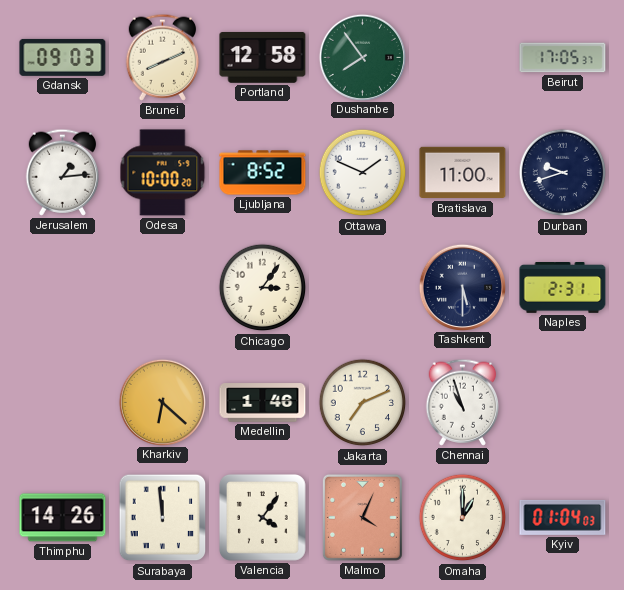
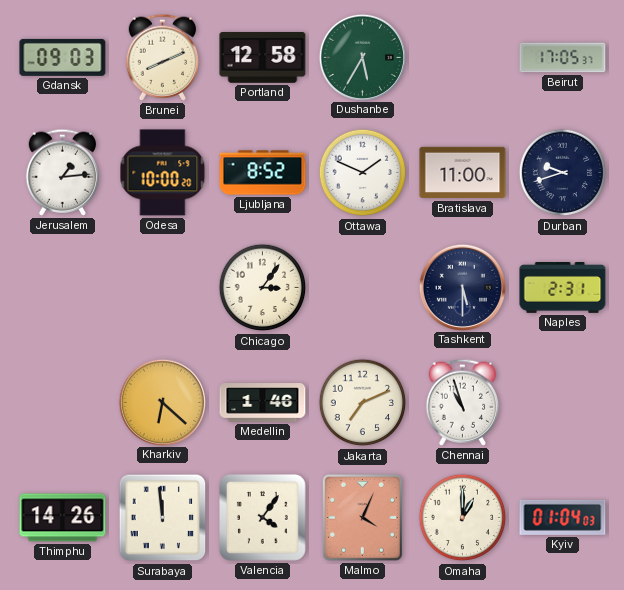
Dushanbe: 7:54 -> 5:35 (362, 57)
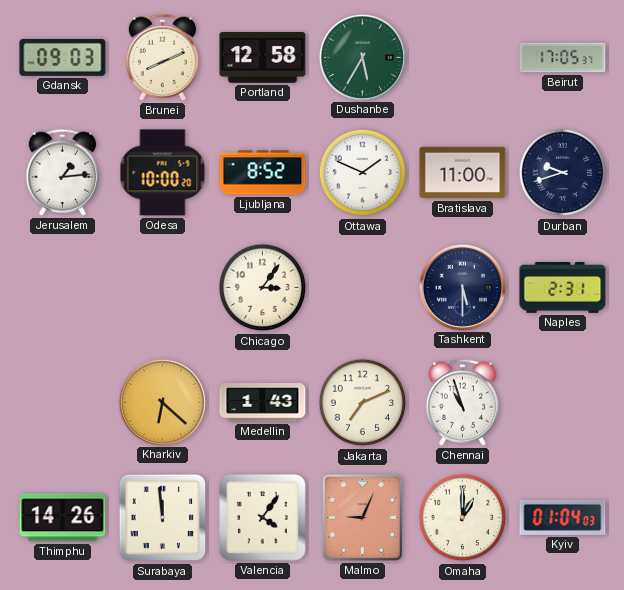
Medellin: 1:46 -> 1:43 (263, 403)
Malmo: 4:04 -> 9:04 (362, 517)
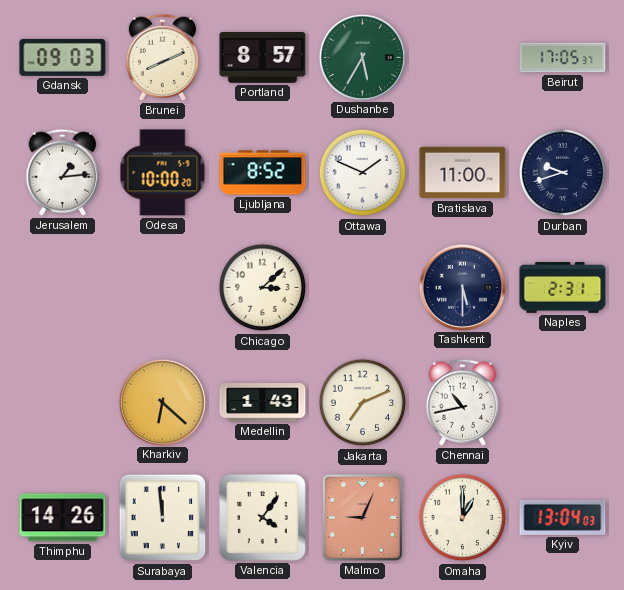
Portland: 12:58 -> 8:57 (263, 57)
Chicago: 3:06 -> 3:08 (263, 288)
Chennai: 10:57 -> 10:43 (463, 402)
Kyiv: 01:04 -> 13:04 (563, 517)
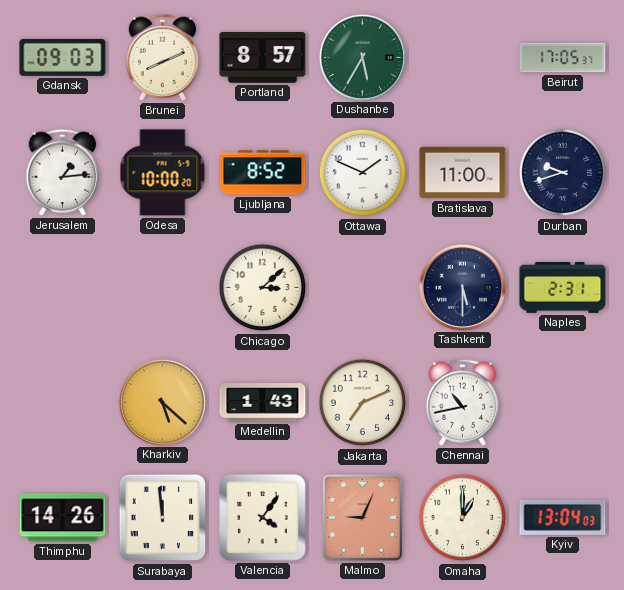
Kharkiv: 6:22 -> 5:22 (162, 402)
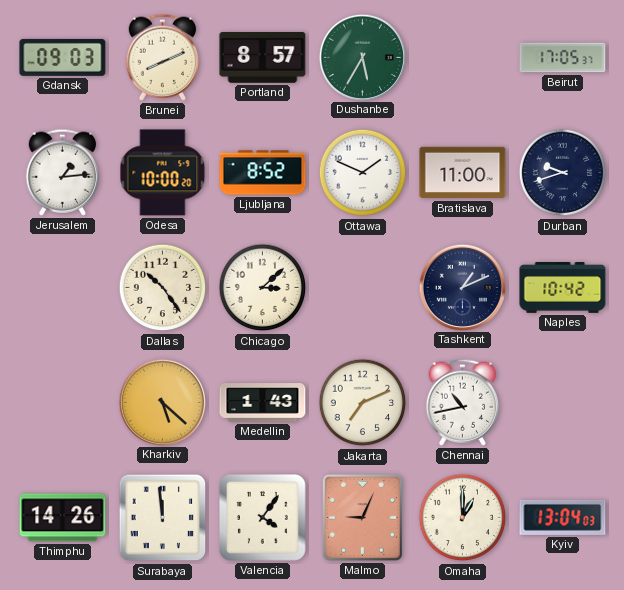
Dallas: none -> 10:24 (163, 288)
Tashkent: 5:30 -> 1:11 (462, 287)
Naples: 2:31 -> 10:42 (563, 288)
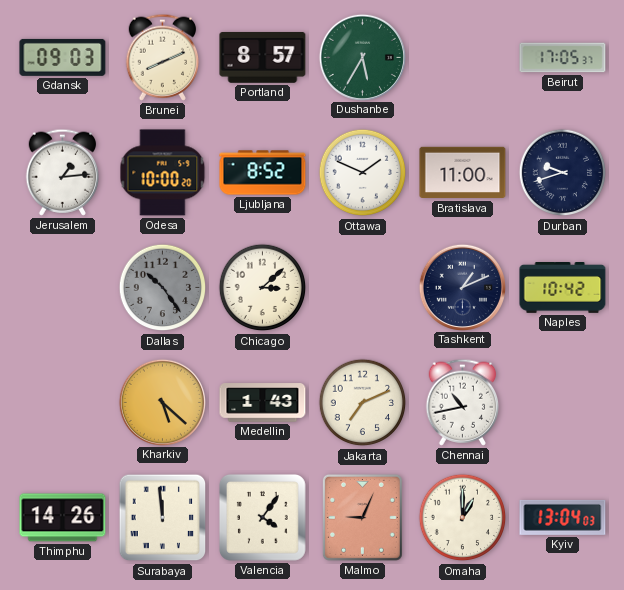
Dallas dial: cream -> grey (163, 288)
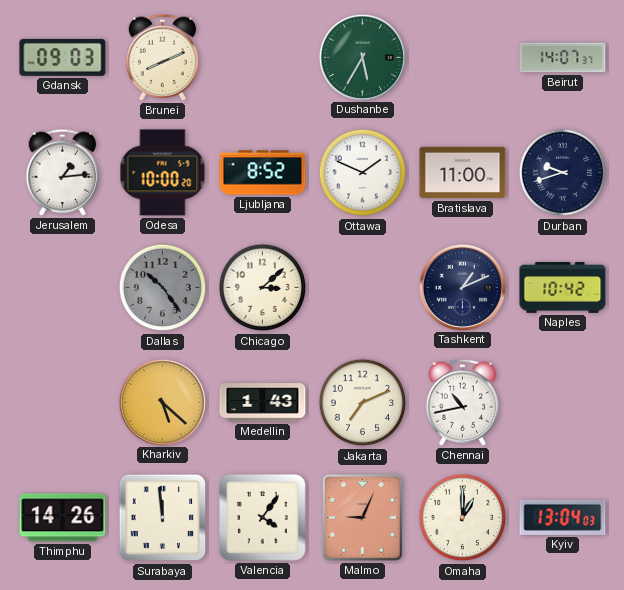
Portland: 8:57 -> none (263, 57)
Beirut: 17:05 -> 14:07 (563, 58)
